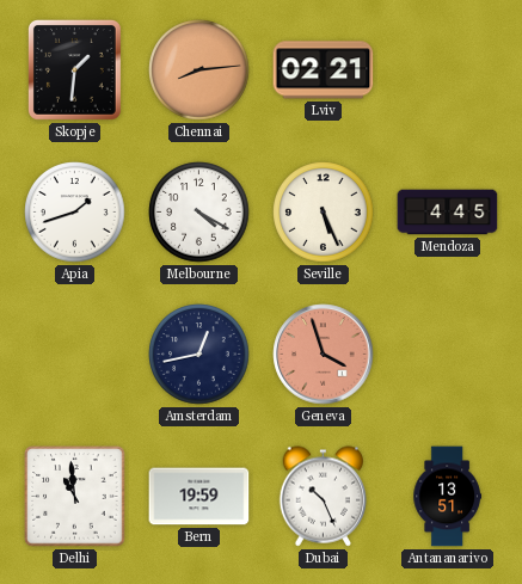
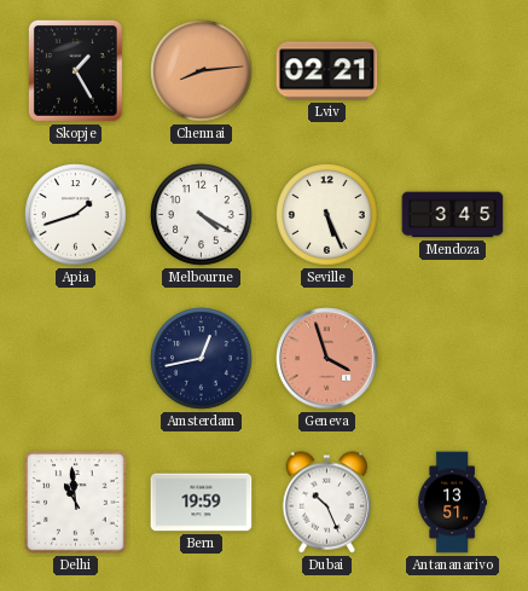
Skopje: 1:31 -> 1:25 (75, 70)
Mendoza: 4:45 -> 3:45 (453, 215)
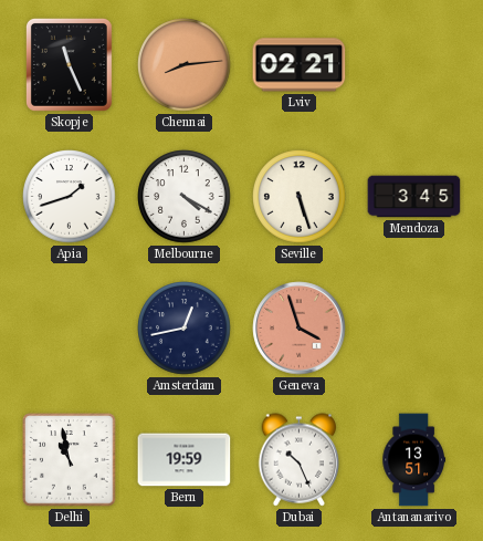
Skopje: 1:25 -> 11:26 (69, 64)
Seville: 5:26 -> 5:27 (300, 197)
Delhi: 10:59 -> 10:58 (70, 460)
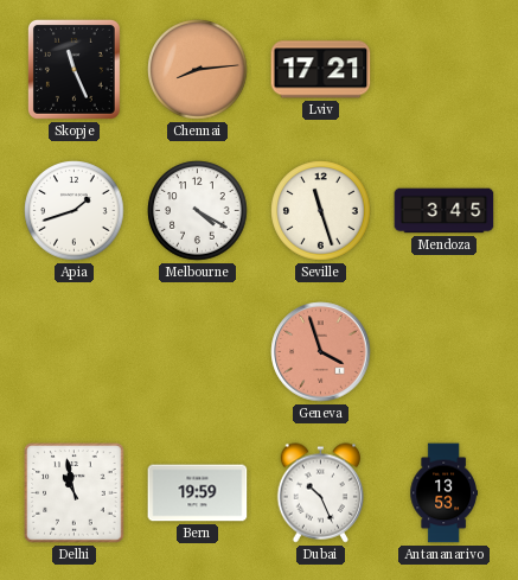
Lviv: 02:21 -> 17:21 (321, 70)
Seville: 5:27 -> 11:27 (321, 211)
Amsterdam: 12:43 -> none (185, 329)
Antananarivo: 13:51 -> 13:53 (443, 493)
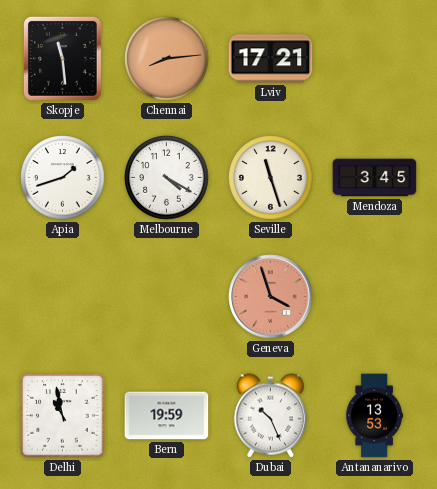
Skopje: 11:26 -> 11:29 (62, 58)
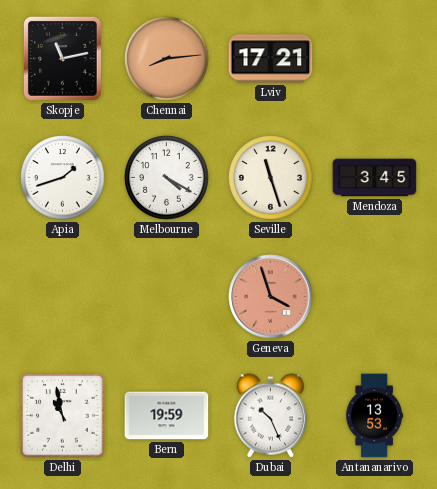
Skopje: 11:29 -> 11:13 (62, 58)
